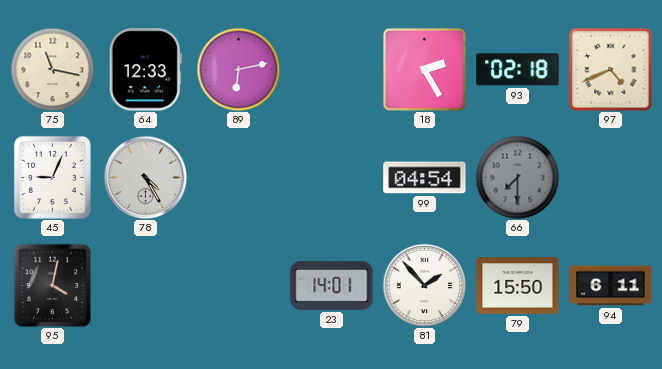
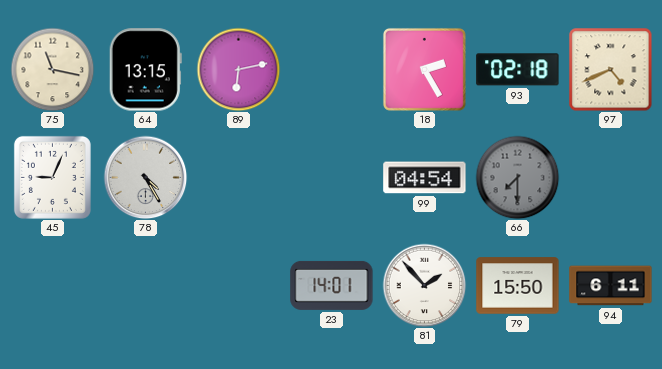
64: 12:33 -> 13:15 (145, 70)
95: 4:02 -> none (53, 285)
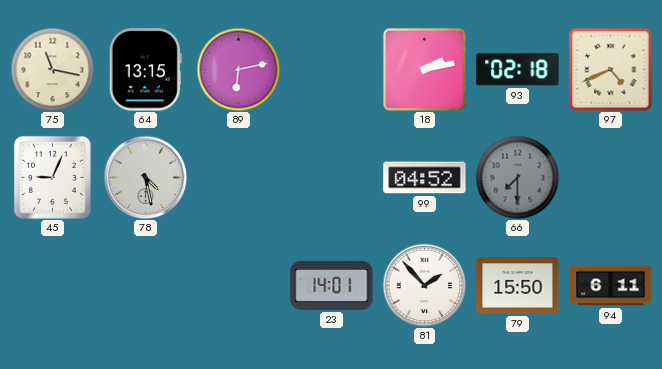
18: 2:25 -> 2:13 (424, 69)
78: 4:25 -> 4:28 (145, 177)
99: 04:54 -> 04:52 (425, 178)
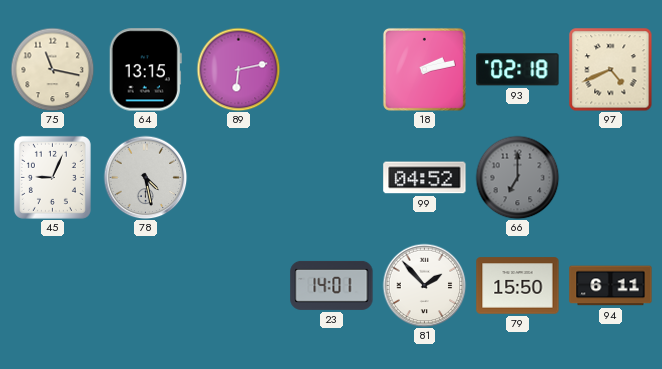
66: 7:30 -> 7:00 (517, 177)
